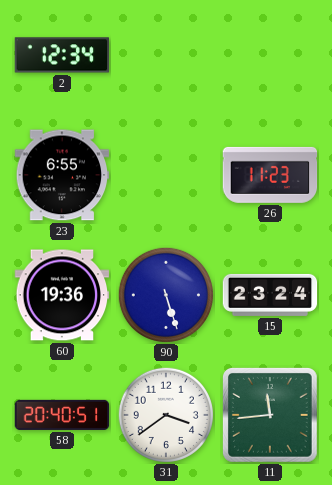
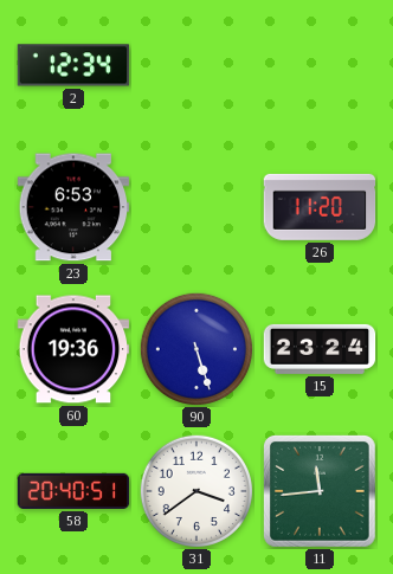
23: 6:55 -> 6:53 (73, 207)
26: 11:23 -> 11:20 (320, 207)
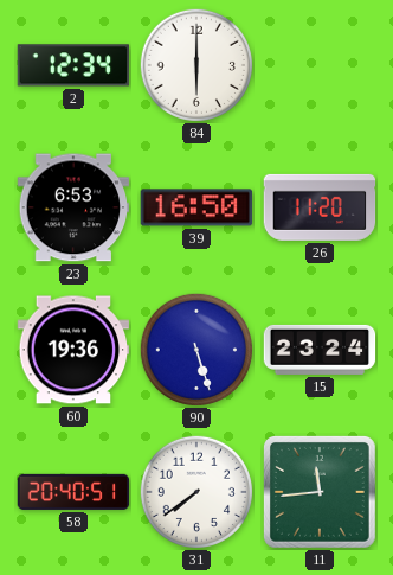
84: none -> 6:00 (196, 65)
39: none -> 16:50 (196, 207)
31: 3:39 -> 7:39 (196, 492)
